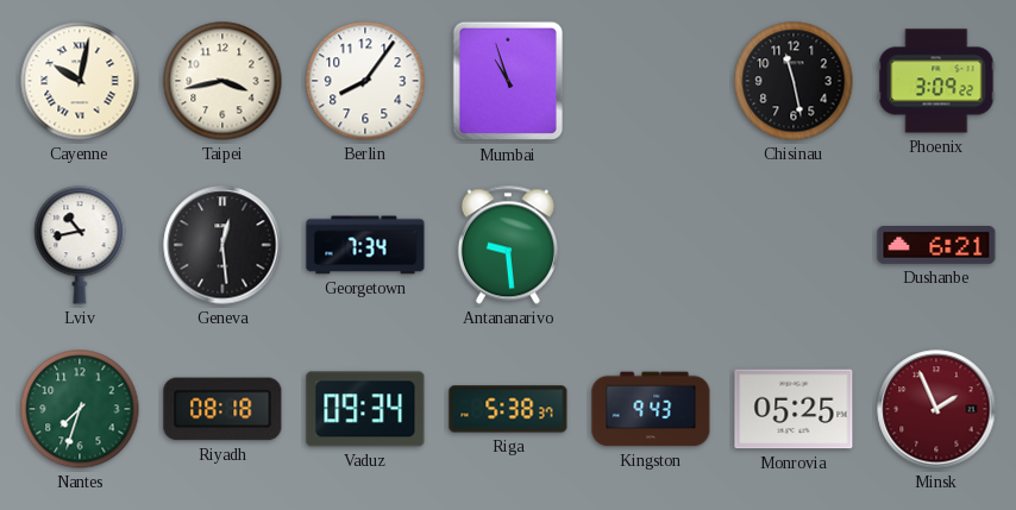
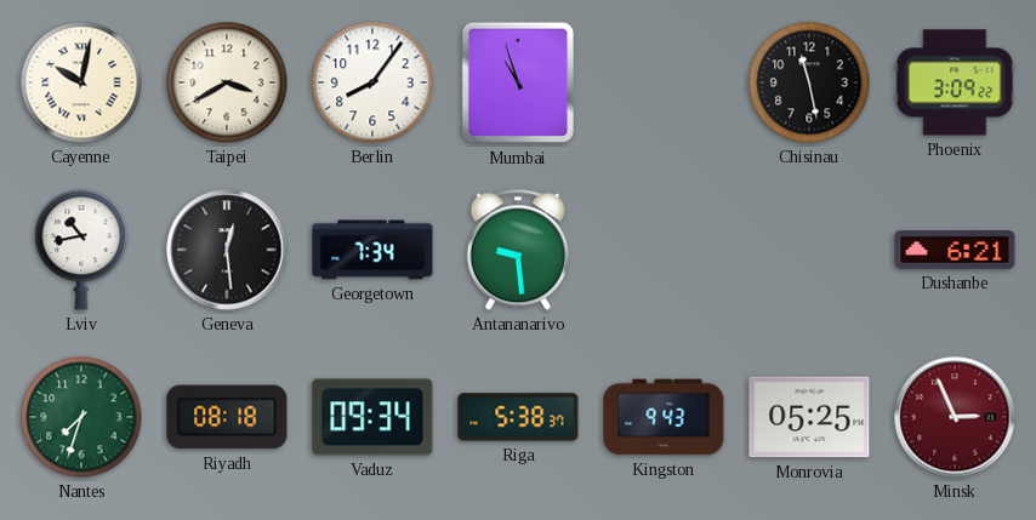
Taipei: 3:43 -> 3:40 (227, 82)
Minsk: 1:56 -> 2:56 (955, 417)
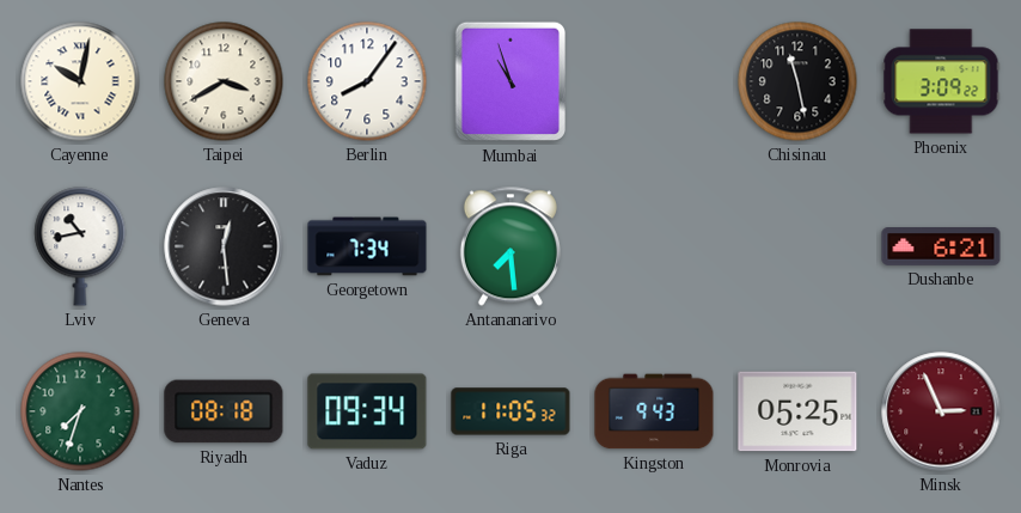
Antananarivo: 9:29 -> 7:29 (511, 246)
Riga: 5:38 -> 11:05 (511, 411)
